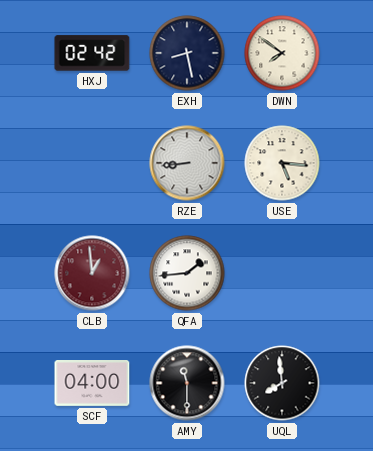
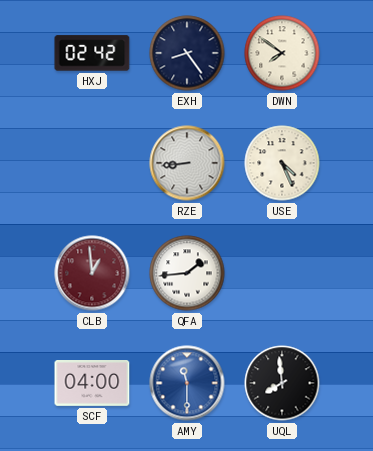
EXH: 8:28 -> 8:24 (187, 53)
USE: 5:16 -> 4:26 (282, 163)
AMY dial: black -> blue (187, 383)
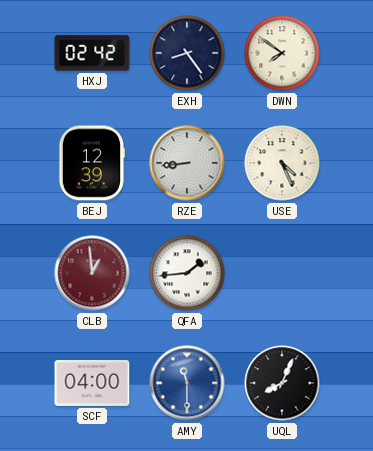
BEJ: none -> 12:39 (92, 163)
UQL: 7:59 -> 8:04 (282, 383)
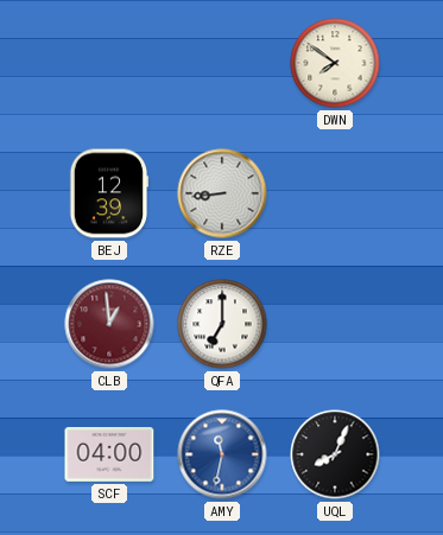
HXJ: 02:42 -> none (92, 53)
EXH: 8:24 -> none (187, 53)
USE: 4:26 -> none (282, 163)
QFA: 1:44 -> 7:00 (222, 324)
AMY: 11:30 -> 11:32 (222, 454)
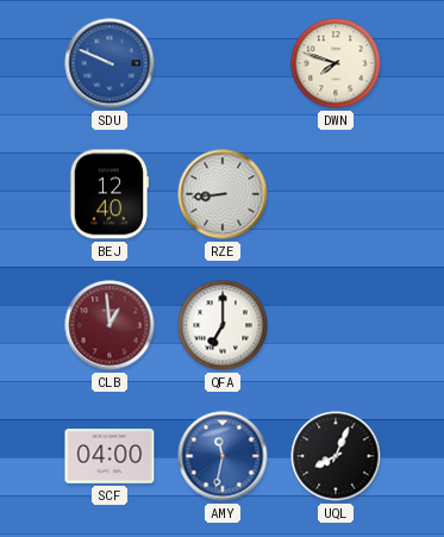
SDU: none -> 9:49 (110, 63)
DWN: 7:51 -> 7:48 (336, 63)
BEJ: 12:39 -> 12:40 (110, 194)
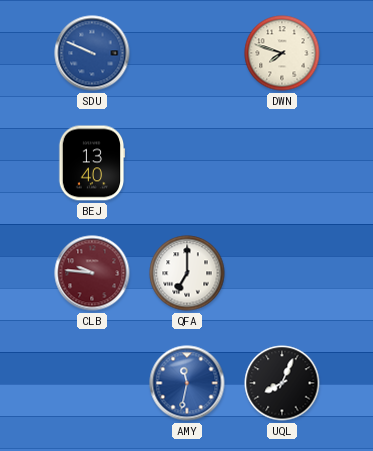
BEJ: 12:40 -> 13:40 (92, 163)
RZE: 8:44 -> none (223, 194)
CLB: 12:59 -> 9:46 (92, 273)
SCF: 04:00 -> none (110, 457)
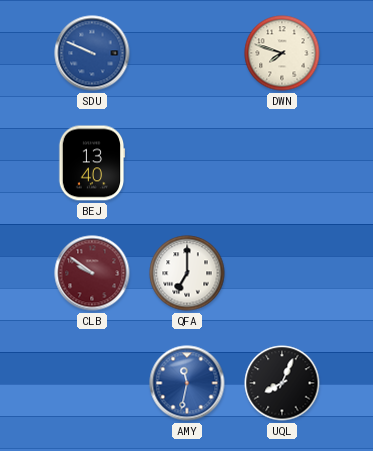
CLB: 9:46 -> 9:51 (92, 273)
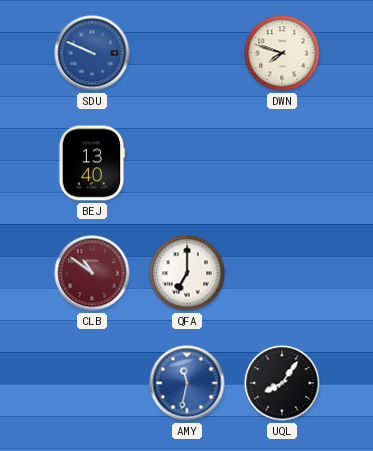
CLB: 9:51 -> 10:51 (92, 273)
UQL: 8:04 -> 8:06 (282, 383)
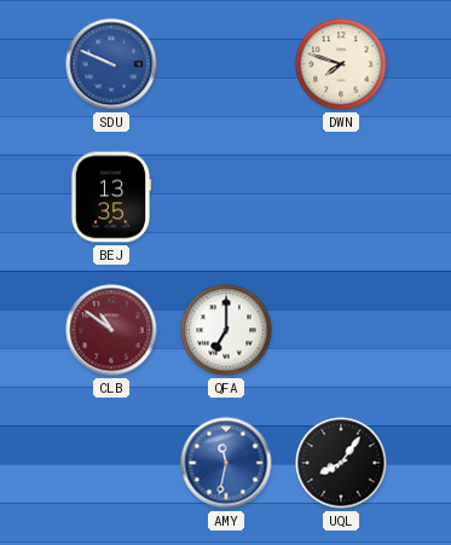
BEJ: 13:40 -> 13:35 (111, 197)
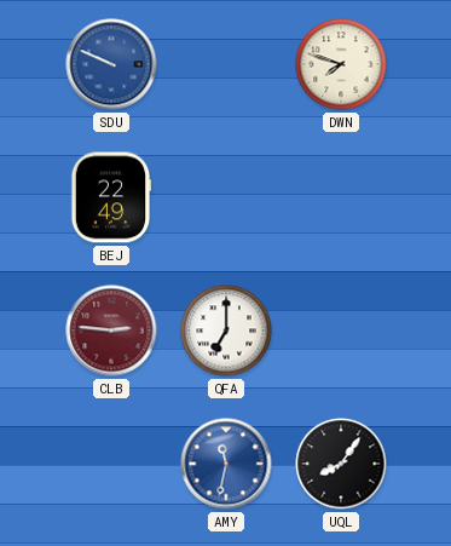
BEJ: 13:35 -> 22:49 (111, 197)
CLB: 10:51 -> 2:46 (111, 331)
